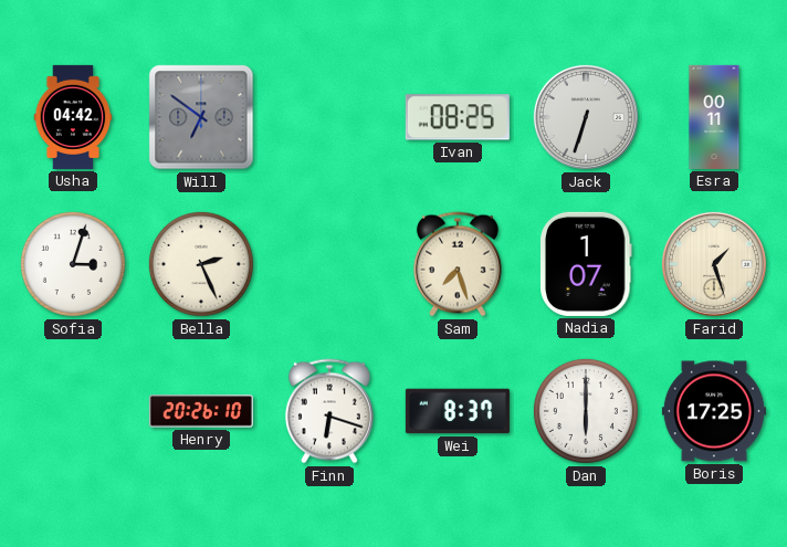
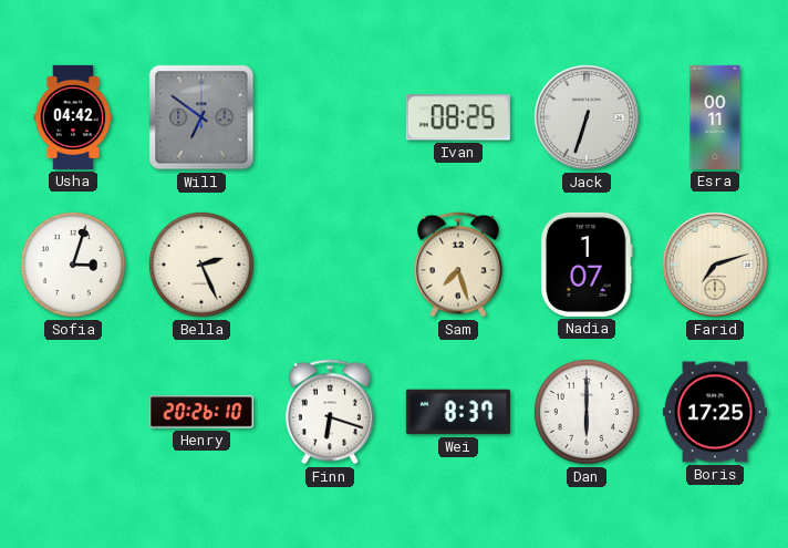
Farid: 1:27 -> 7:12 (715, 265)
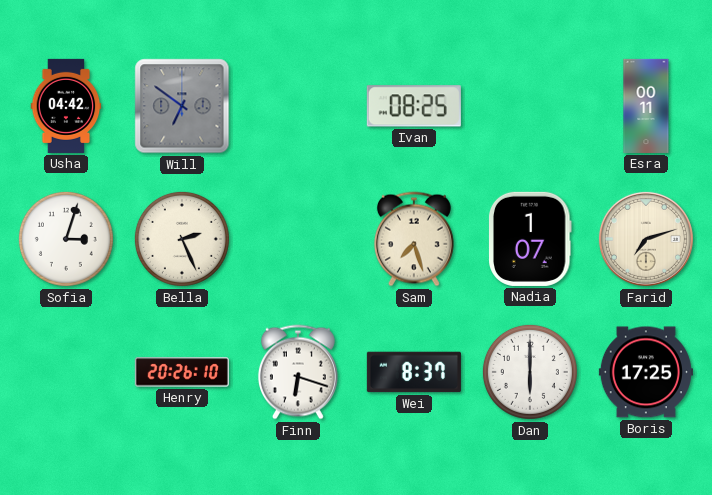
Jack: 6:33 -> none (587, 117)
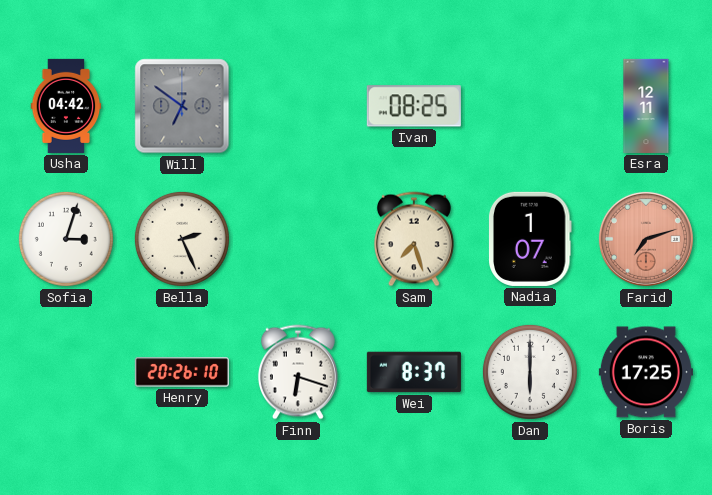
Esra: 00:11 -> 12:11 (646, 106)
Farid dial: cream -> salmon (646, 239)
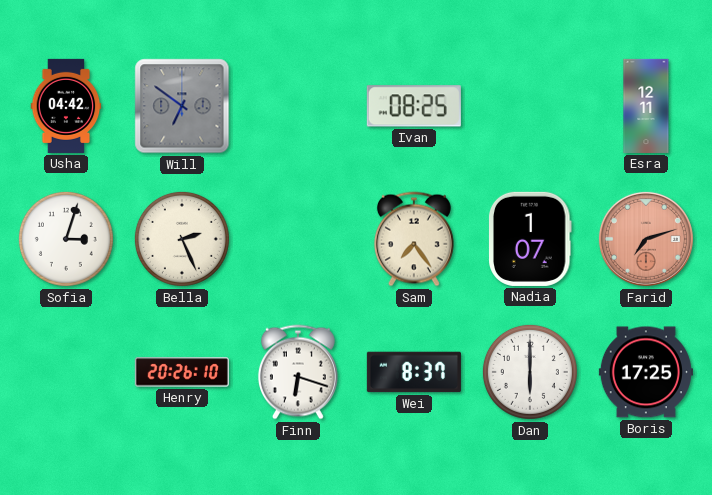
Sam: 7:27 -> 7:24 (414, 239)
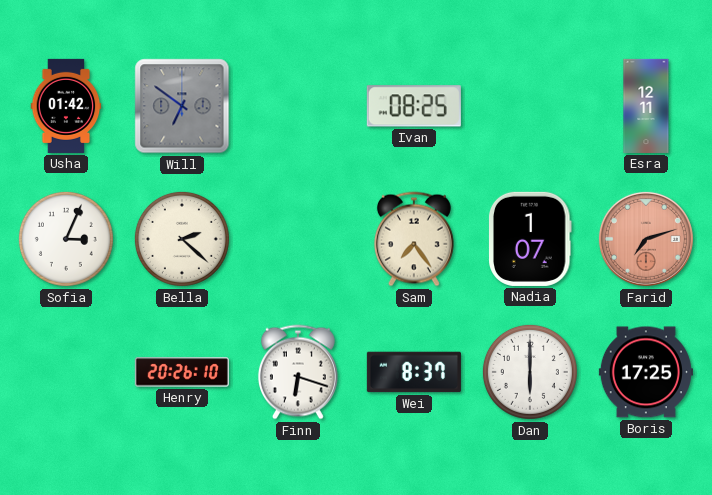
Usha: 04:42 -> 01:42 (66, 106)
Sofia: 3:03 -> 3:04 (66, 239)
Bella: 2:26 -> 2:22 (182, 239)
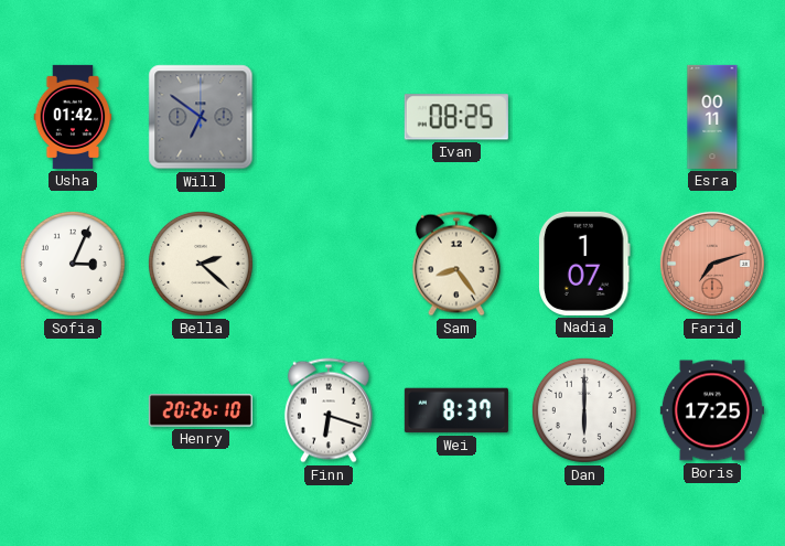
Esra: 12:11 -> 00:11 (712, 117)
Sam: 7:24 -> 8:24 (456, 264)
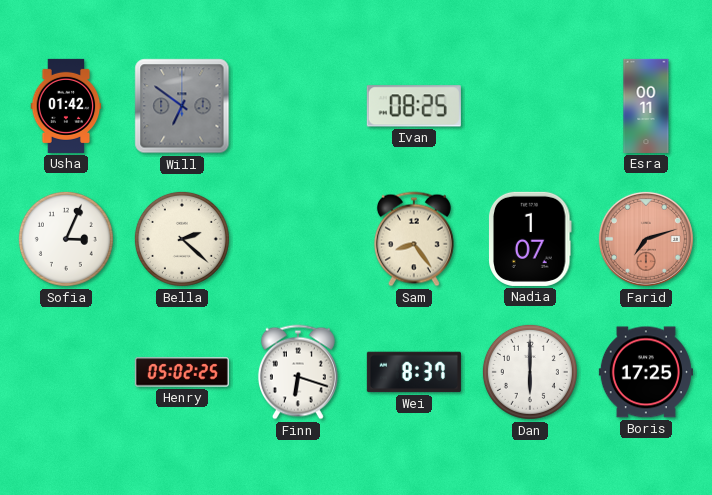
Henry: 20:26 -> 05:02 (182, 372)
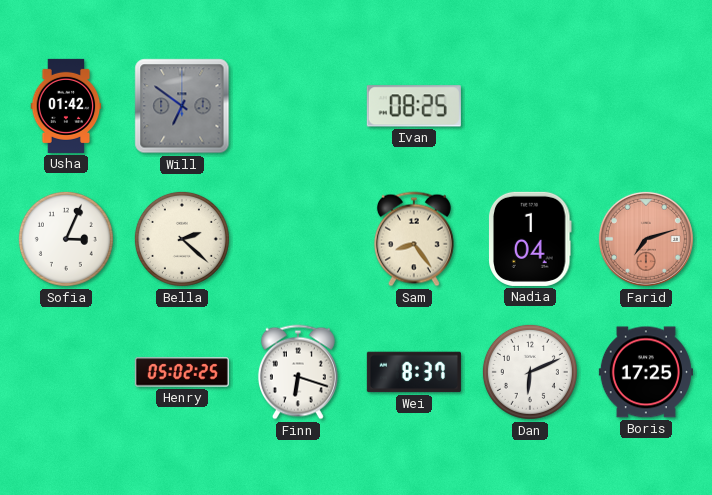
Esra: 00:11 -> none (646, 106)
Nadia: 1:07 -> 1:04 (530, 239)
Dan: 6:00 -> 6:11 (530, 372)
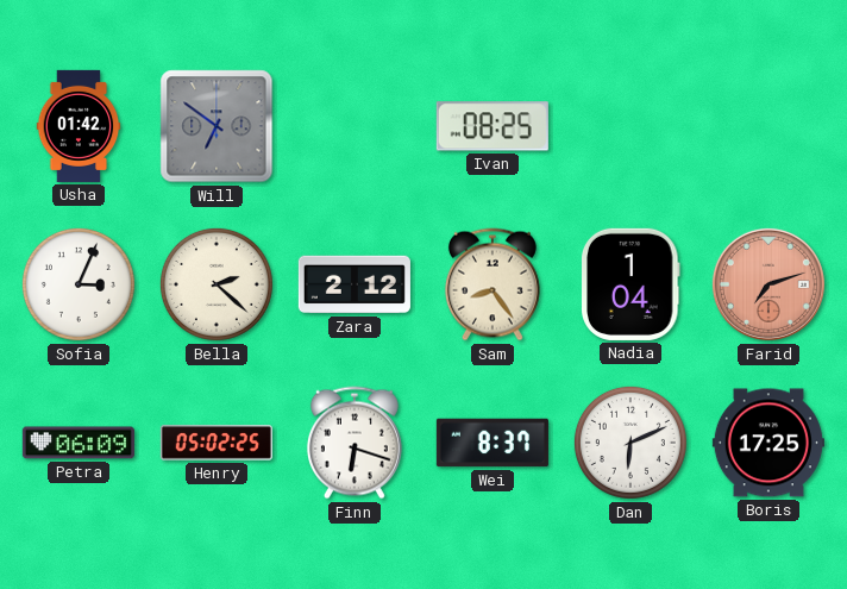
Zara: none -> 2:12 (355, 284)
Petra: none -> 06:09 (79, 443)
